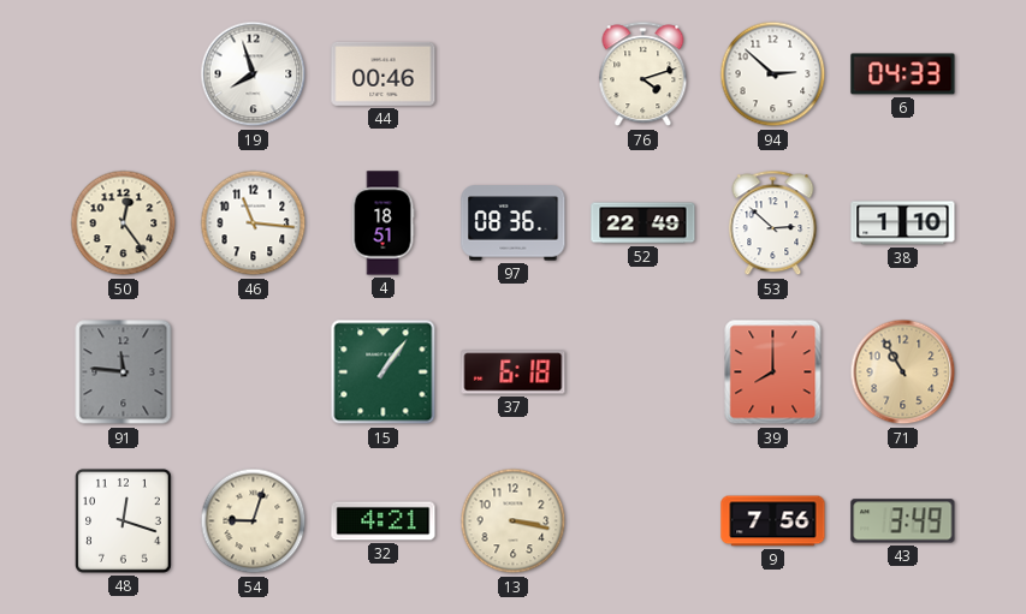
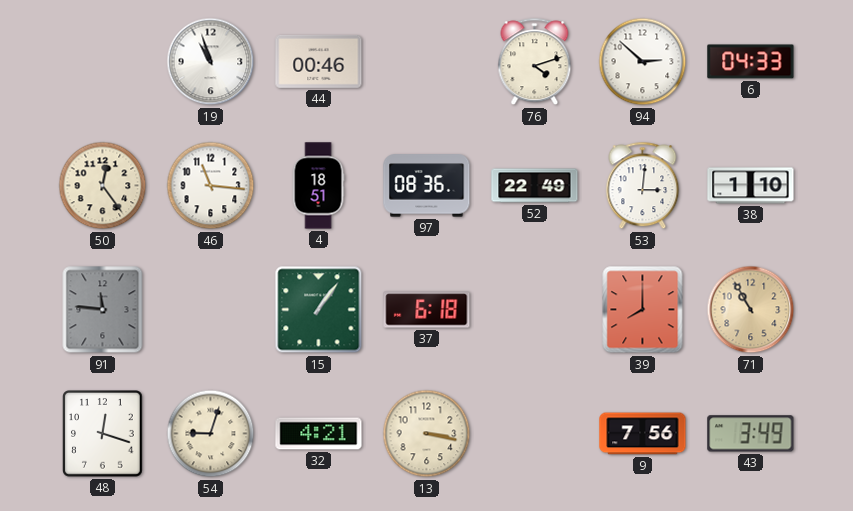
19: 7:57 -> 10:57 (211, 62)
53: 2:52 -> 3:01 (643, 186)
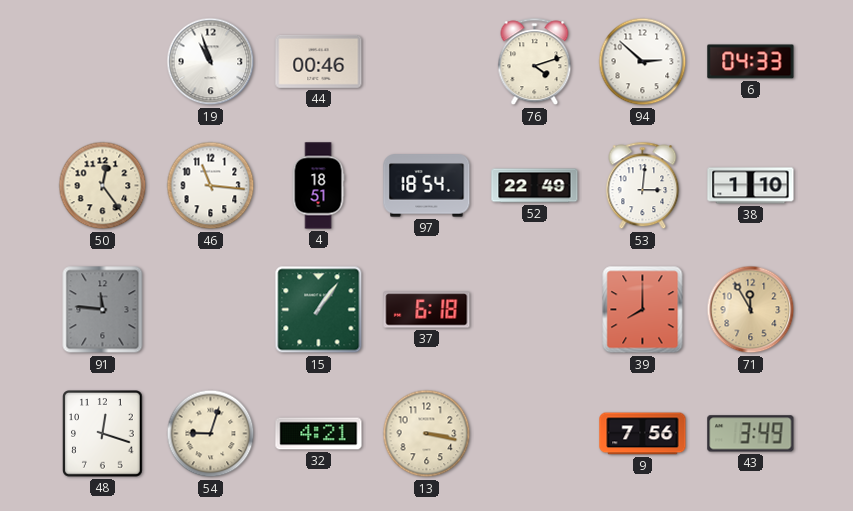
97: 08:36 -> 18:54 (427, 186)
71: 10:55 -> 11:55 (751, 310)
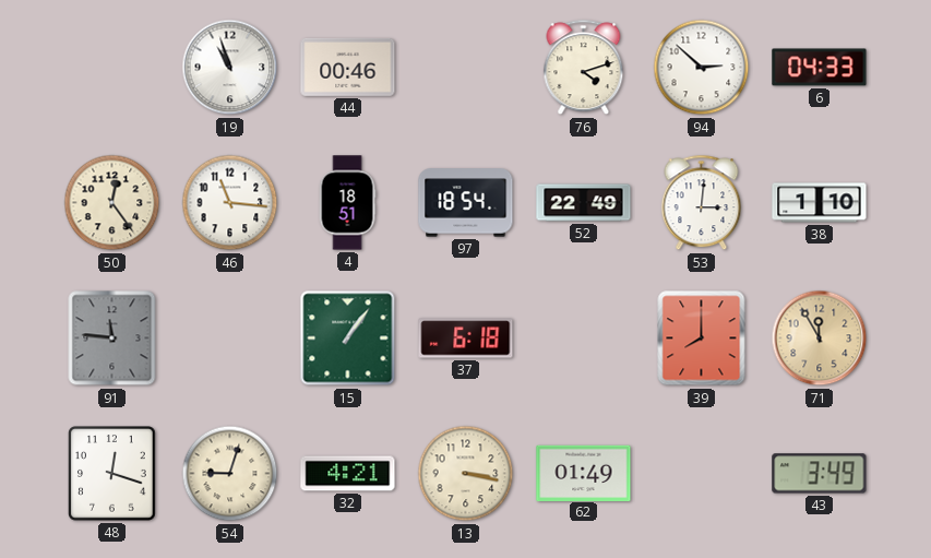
62: none -> 01:49 (584, 473)
9: 7:56 -> none (643, 434)
